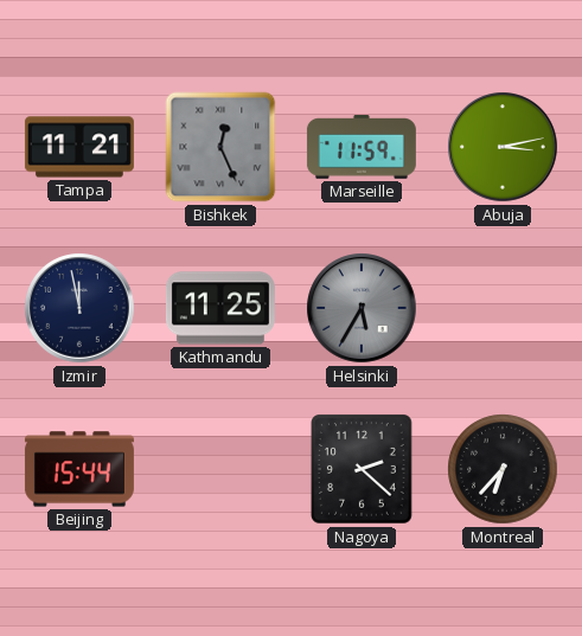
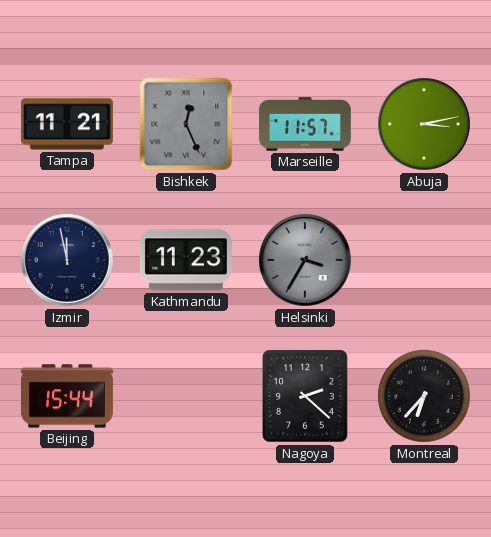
Marseille: 11:59 -> 11:57 (305, 125)
Kathmandu: 11:25 -> 11:23 (186, 260)
Helsinki: 5:35 -> 3:35 (305, 260)
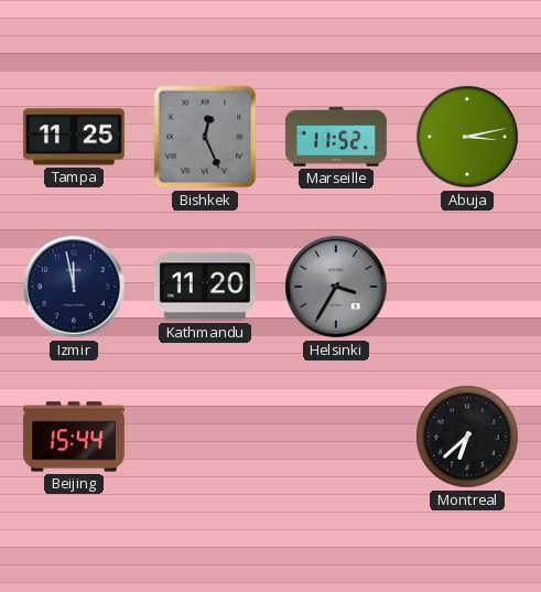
Tampa: 11:21 -> 11:25 (74, 137)
Marseille: 11:57 -> 11:52 (336, 138)
Kathmandu: 11:23 -> 11:20 (205, 287)
Nagoya: 2:22 -> none (306, 396)
Montreal: 6:37 -> 6:38 (467, 437)
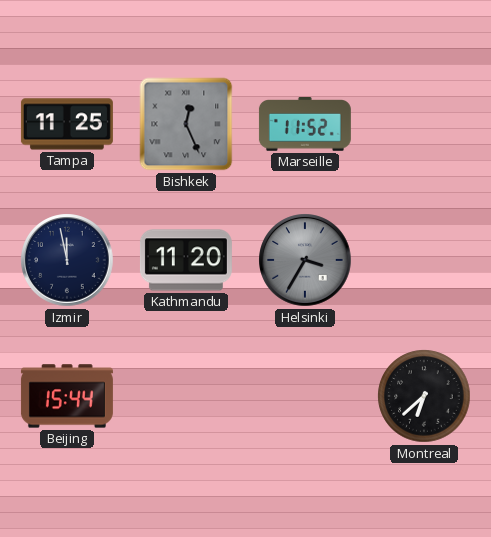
Abuja: 3:13 -> none (467, 137)
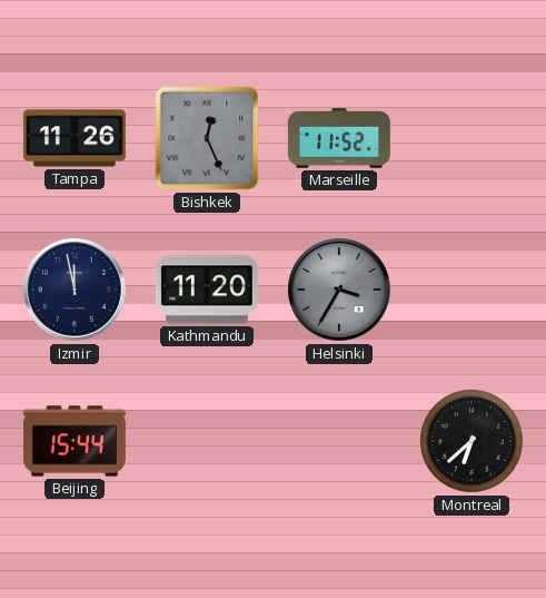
Tampa: 11:25 -> 11:26 (75, 138)
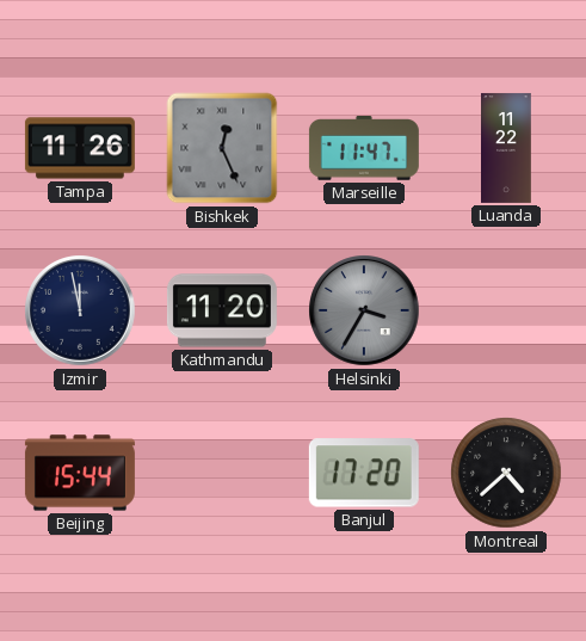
Marseille: 11:52 -> 11:47 (364, 149)
Luanda: none -> 11:22 (507, 148)
Banjul: none -> 17:20 (364, 473)
Montreal: 6:38 -> 4:38 (506, 473)
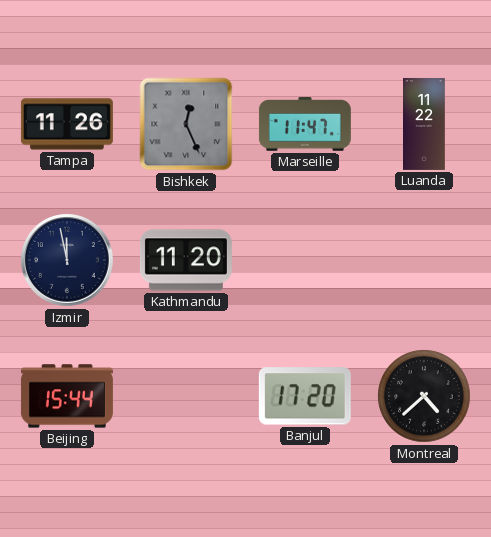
Helsinki: 3:35 -> none (364, 310)
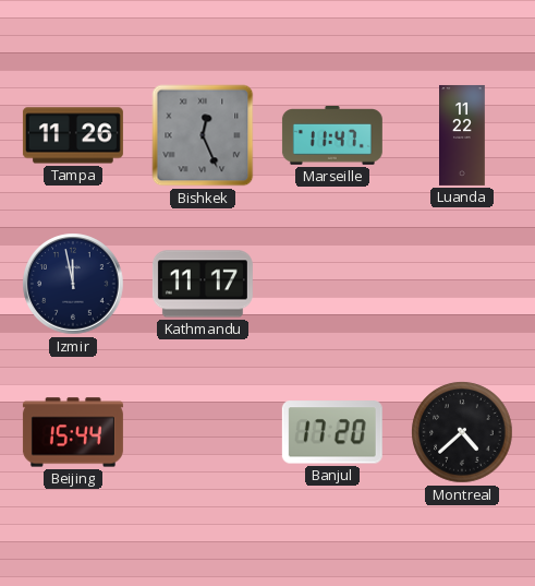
Kathmandu: 11:20 -> 11:17 (203, 284)
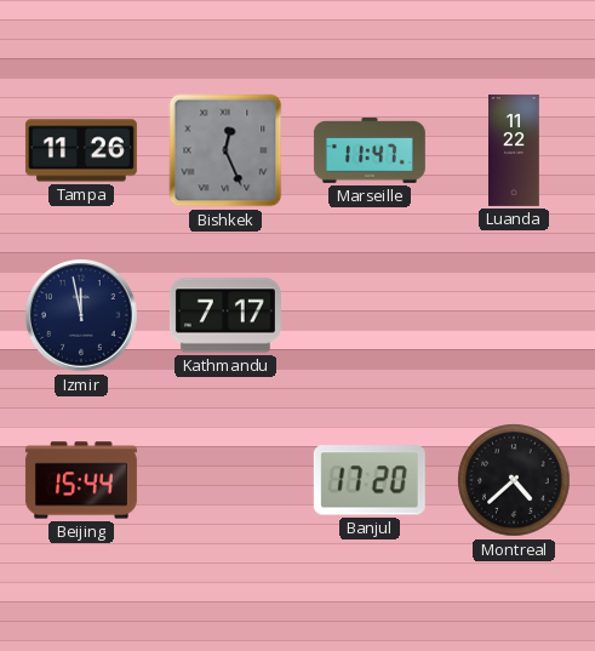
Kathmandu: 11:17 -> 7:17 (225, 315)
